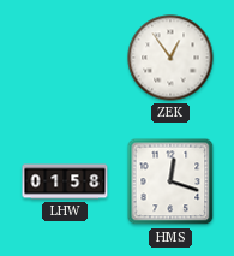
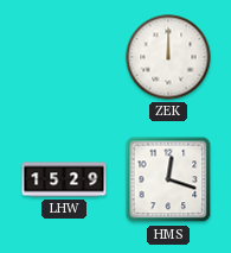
ZEK: 12:54 -> 12:00 (168, 57)
LHW: 01:58 -> 15:29 (64, 179)
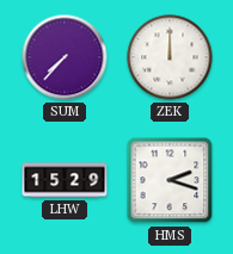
SUM: none -> 7:37 (65, 57)
HMS: 12:18 -> 2:18 (170, 180)
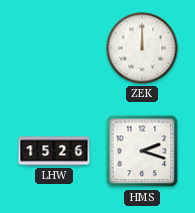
SUM: 7:37 -> none (65, 57)
LHW: 15:29 -> 15:26 (54, 151)
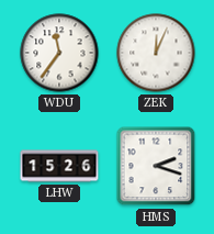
WDU: none -> 11:36 (59, 53)
ZEK: 12:00 -> 12:04 (156, 53)
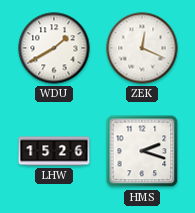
WDU: 11:36 -> 1:40 (54, 48)
ZEK: 12:04 -> 12:19 (142, 48)
